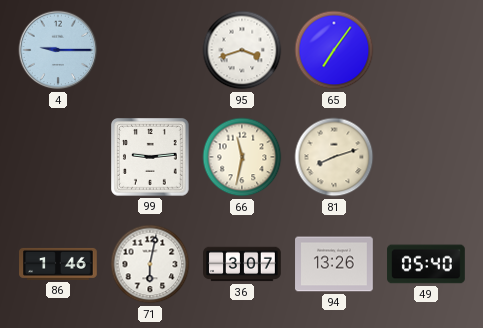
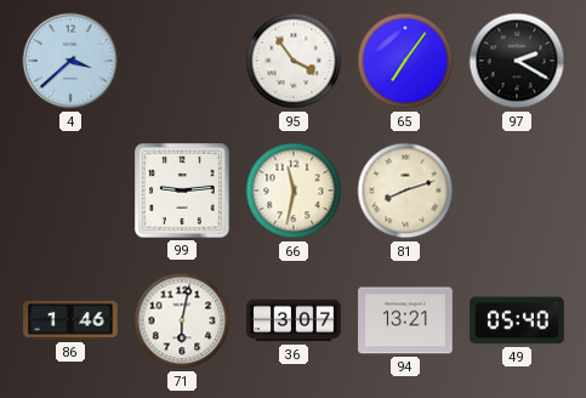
4: 9:15 -> 3:38 (70, 61)
95: 3:42 -> 3:54 (294, 61)
97: none -> 2:20 (517, 61)
94: 13:26 -> 13:21 (405, 320)
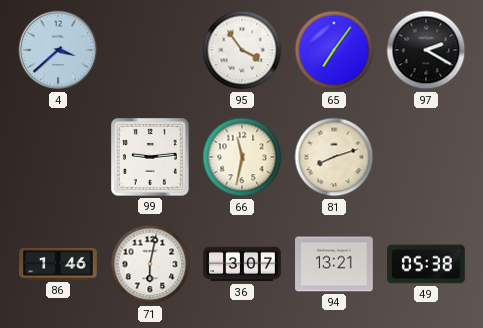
49: 05:40 -> 05:38 (426, 264)
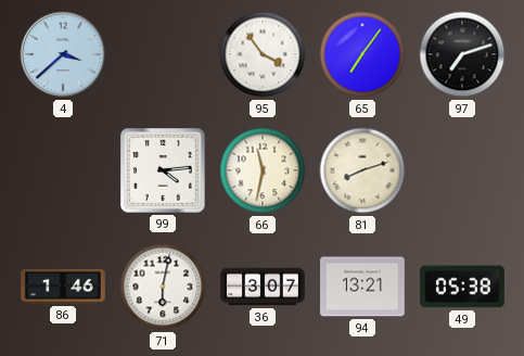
97: 2:20 -> 7:12 (462, 54)
99: 9:14 -> 4:14 (164, 171)
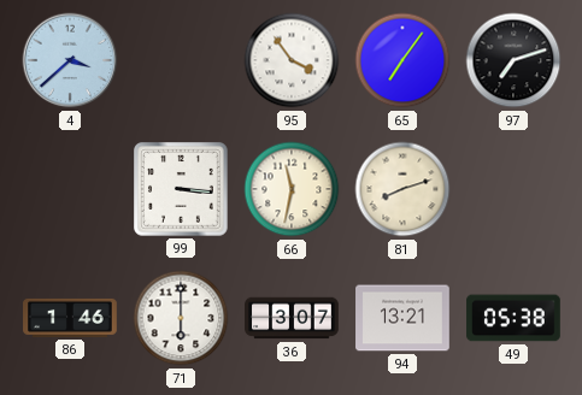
99: 4:14 -> 3:16 (182, 190)
71: 6:02 -> 6:00 (181, 318)
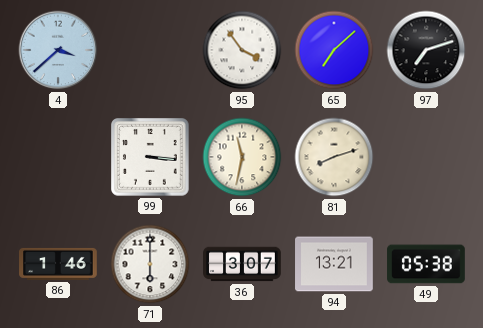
65: 7:06 -> 7:08 (334, 50)
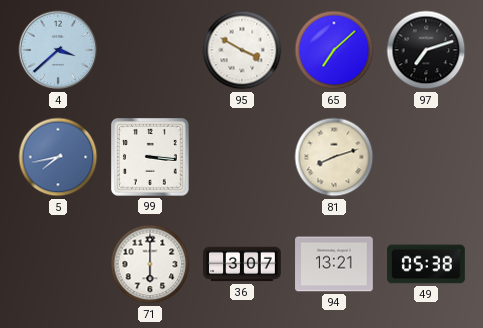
95: 3:54 -> 3:50 (242, 50)
5: none -> 7:43 (58, 157)
66: 11:32 -> none (242, 157)
86: 1:46 -> none (58, 264)
